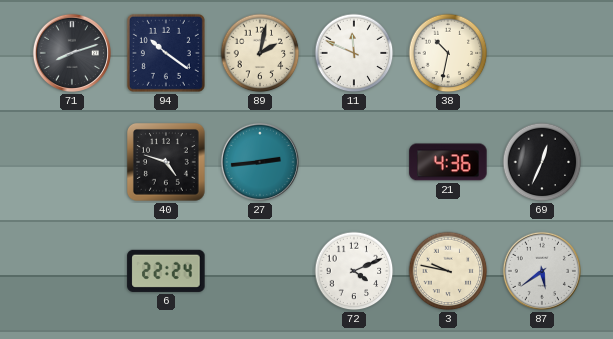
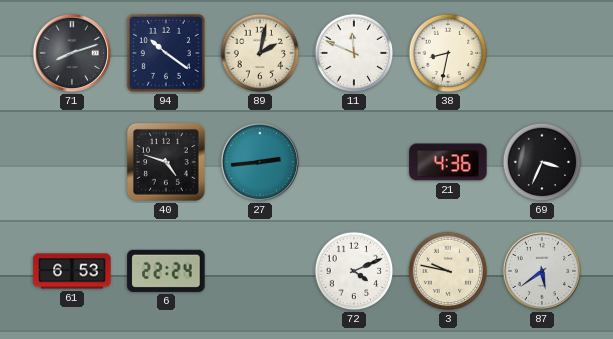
38: 10:32 -> 8:32 (448, 53)
69: 12:34 -> 3:34 (542, 162)
61: none -> 6:53 (72, 271)
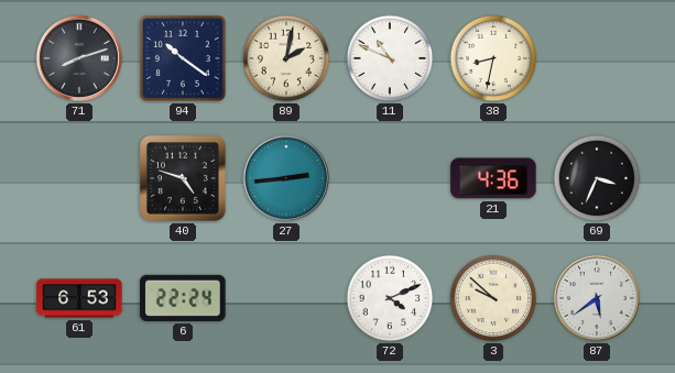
11: 11:49 -> 10:49 (390, 58)
3: 9:47 -> 9:52 (493, 298)
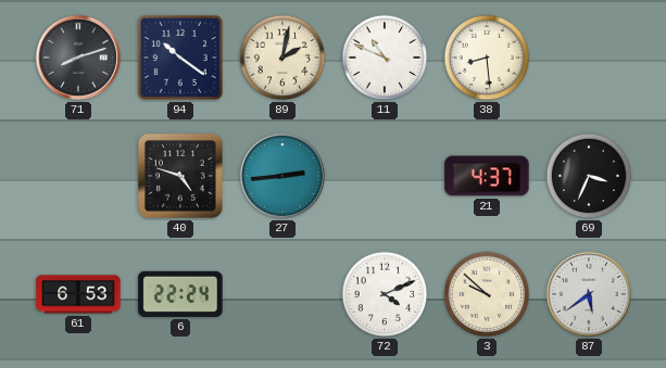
38: 8:32 -> 8:29 (487, 58)
21: 4:36 -> 4:37 (487, 176)
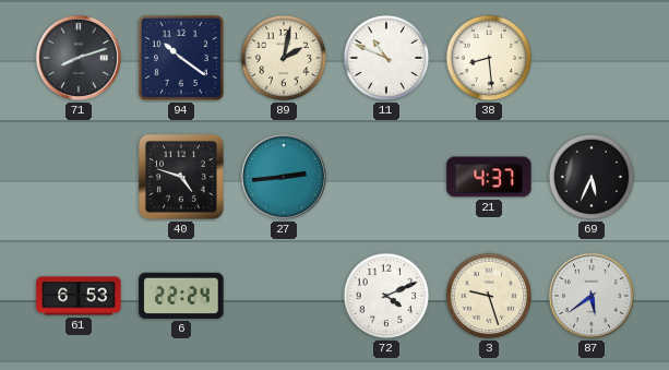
69: 3:34 -> 5:34 (592, 177)
3: 9:52 -> 9:27 (489, 296)
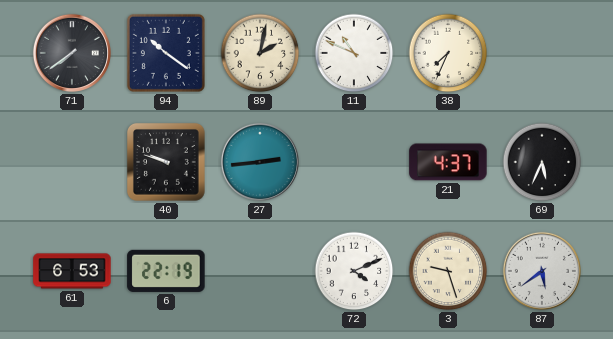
71: 8:12 -> 7:39 (72, 53)
38: 8:29 -> 7:34 (448, 53)
40: 4:48 -> 9:48 (166, 162)
6: 22:24 -> 22:19 (166, 271)
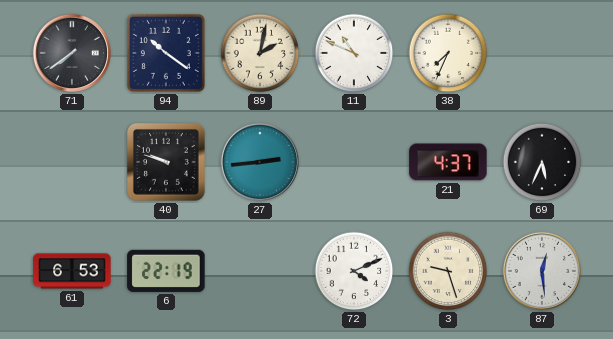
87: 5:39 -> 12:29 (542, 271)
